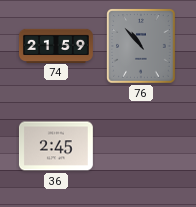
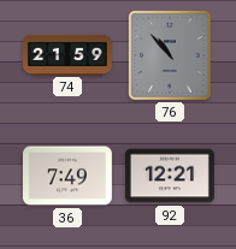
36: 2:45 -> 7:49 (67, 176)
92: none -> 12:21 (170, 176)
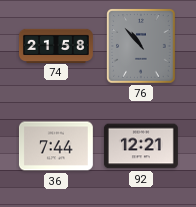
74: 21:59 -> 21:58 (57, 45)
36: 7:49 -> 7:44 (56, 146)
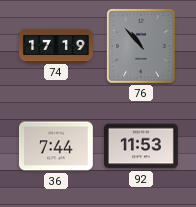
74: 21:58 -> 17:19 (57, 45)
92: 12:21 -> 11:53 (141, 146)
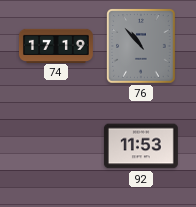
36: 7:44 -> none (56, 146)
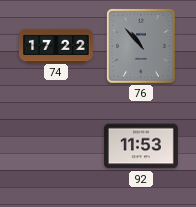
74: 17:19 -> 17:22 (57, 45)
